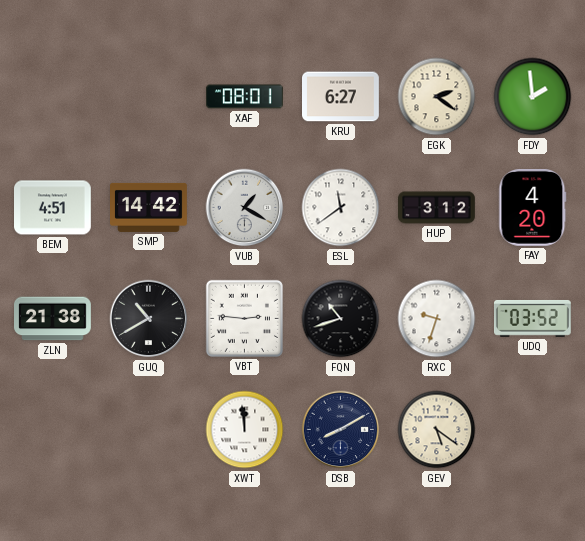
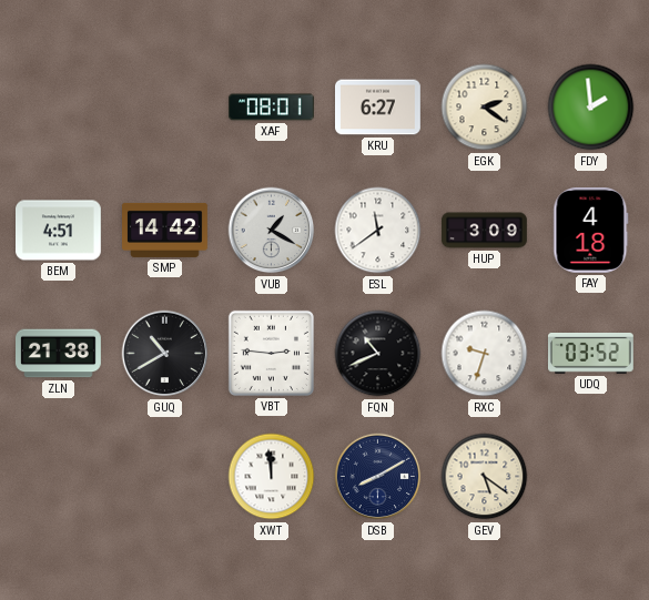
HUP: 3:12 -> 3:09 (485, 231)
FAY: 4:20 -> 4:18 (591, 231)
FQN: 10:42 -> 10:41 (378, 354)
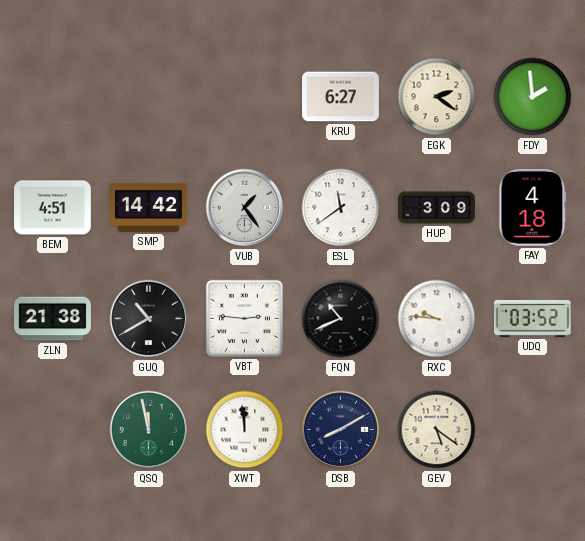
XAF: 08:01 -> none (272, 108)
VUB: 1:20 -> 1:24 (245, 208)
RXC: 9:33 -> 9:46 (437, 319)
QSQ: none -> 11:58 (149, 430)
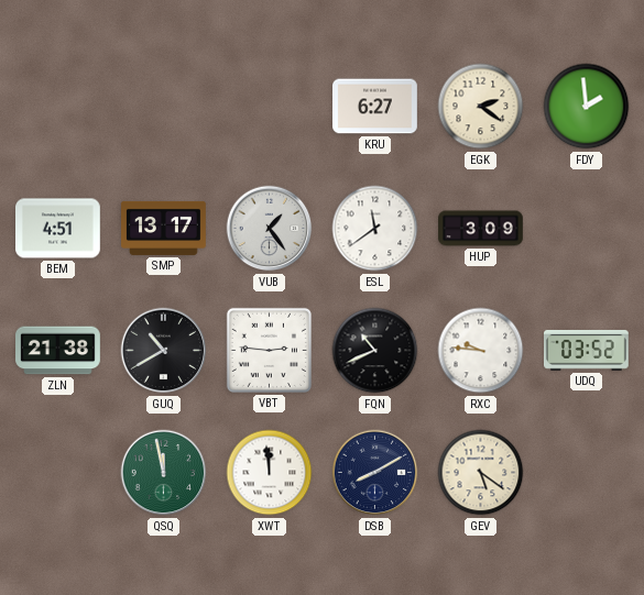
SMP: 14:42 -> 13:17 (164, 228)
FAY: 4:18 -> none (533, 208)
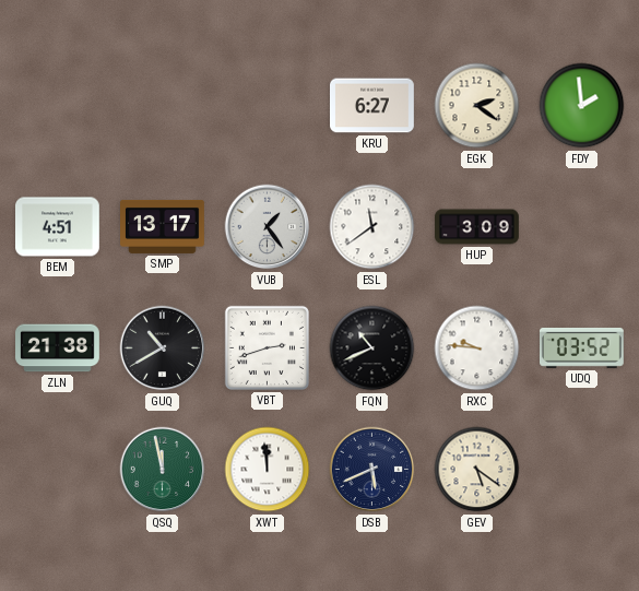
VBT: 2:46 -> 2:42 (267, 347)
DSB: 8:10 -> 5:41 (372, 470)
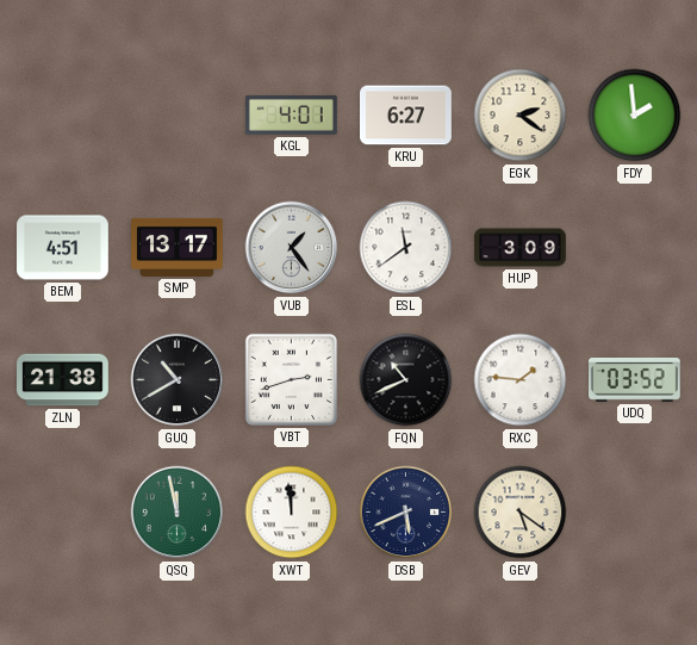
KGL: none -> 4:01 (292, 116)
RXC: 9:46 -> 1:46 (521, 380)
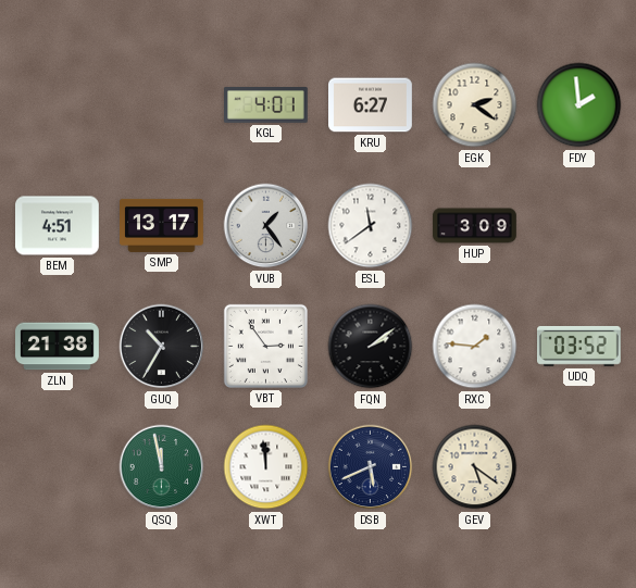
GUQ: 10:40 -> 10:35 (162, 347)
VBT: 2:42 -> 2:54 (265, 346)
FQN: 10:41 -> 2:09 (371, 347)
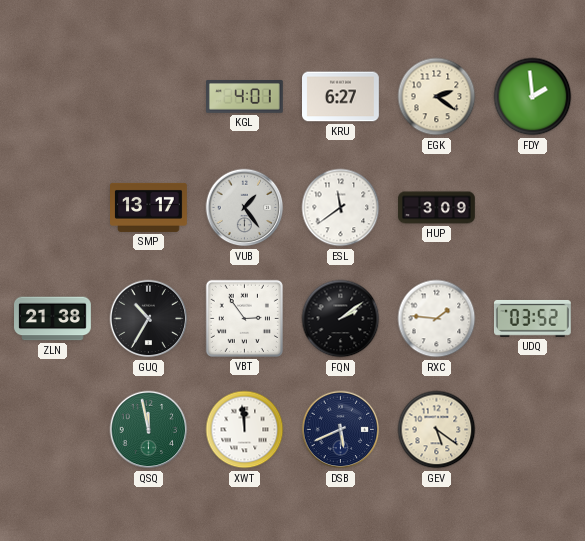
BEM: 4:51 -> none (58, 226)
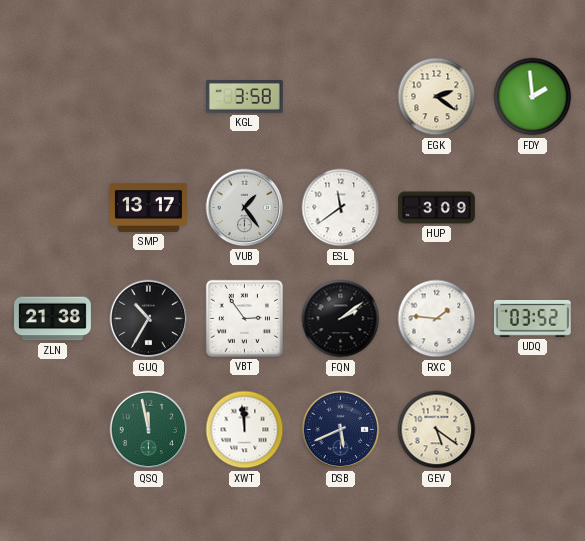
KGL: 4:01 -> 3:58 (245, 97)
KRU: 6:27 -> none (341, 97)
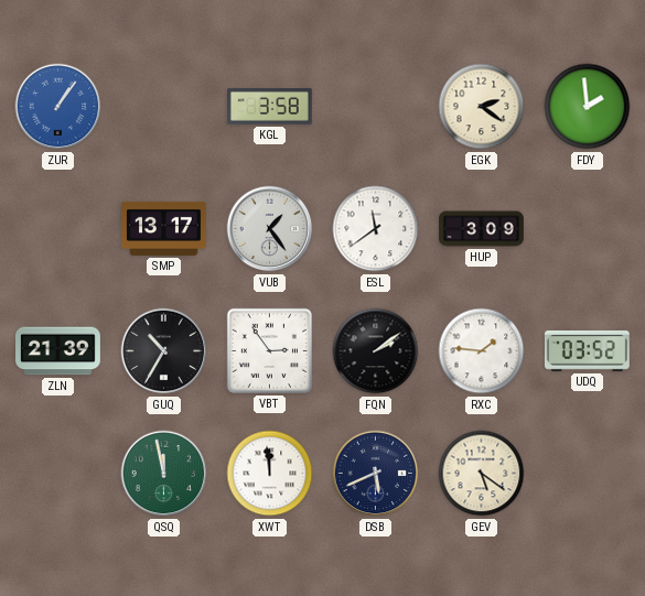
ZUR: none -> 1:06 (58, 107)
ZLN: 21:38 -> 21:39 (58, 351)
